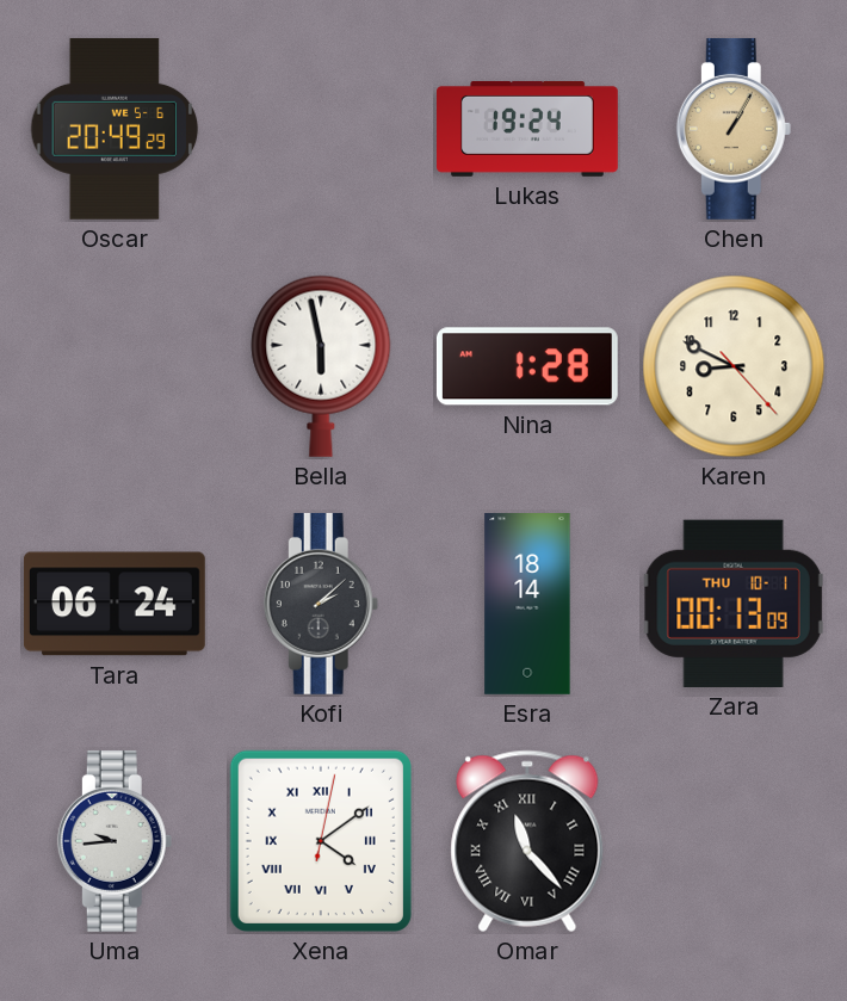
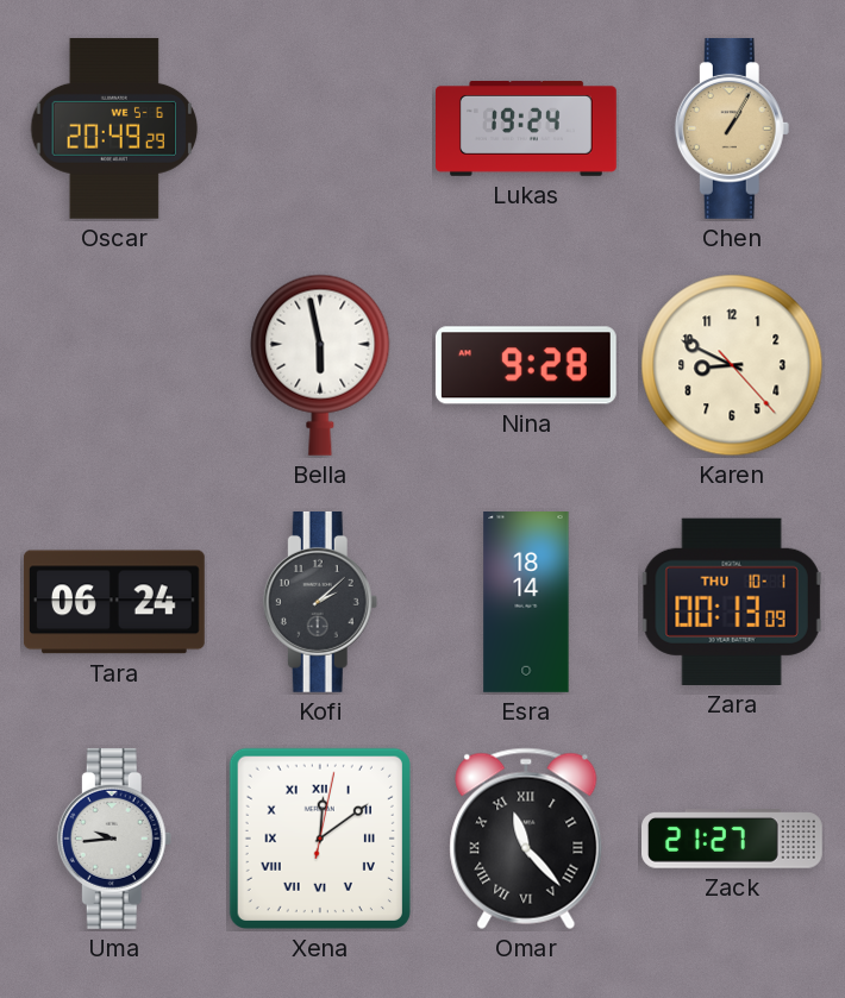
Nina: 1:28 -> 9:28 (526, 365)
Xena: 4:09 -> 12:09 (320, 839)
Zack: none -> 21:27 (733, 839)
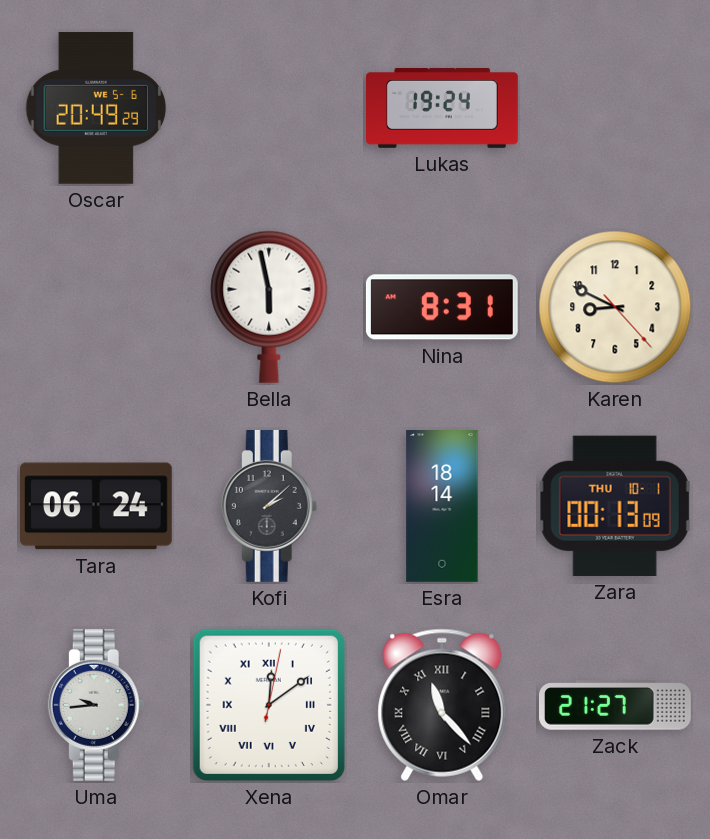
Chen: 1:05 -> none (732, 128)
Nina: 9:28 -> 8:31 (442, 307)
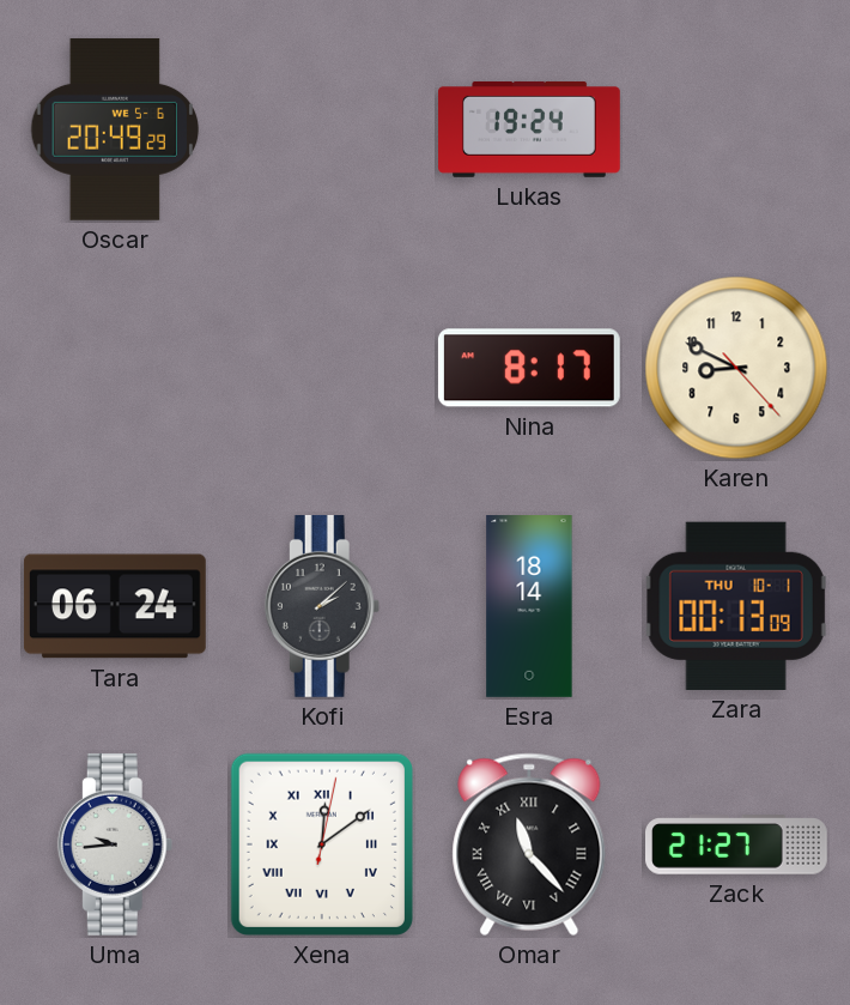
Bella: 5:58 -> none (269, 307)
Nina: 8:31 -> 8:17 (529, 368)
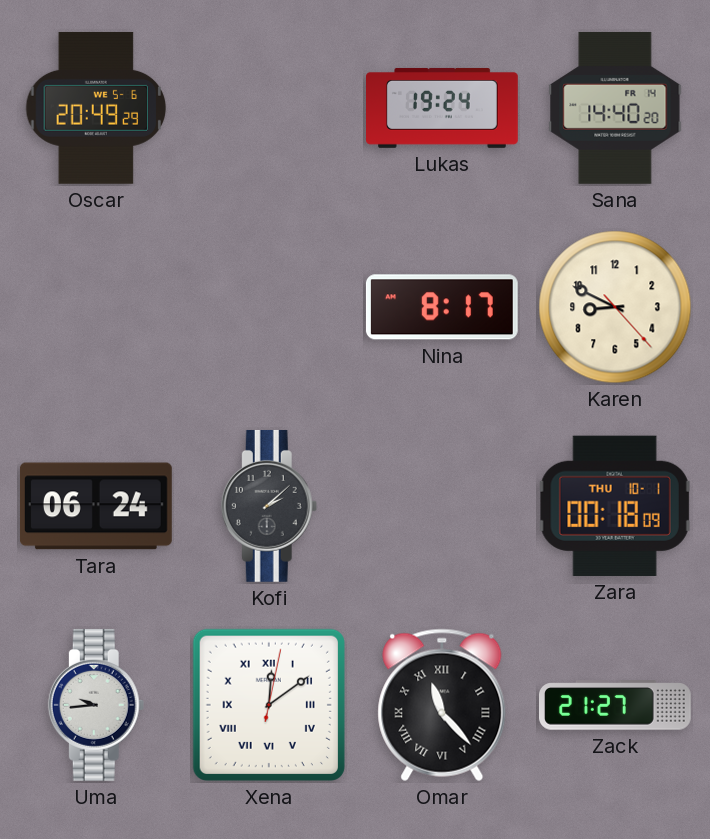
Sana: none -> 14:40 (615, 108)
Esra: 18:14 -> none (529, 607)
Zara: 00:13 -> 00:18 (615, 506)
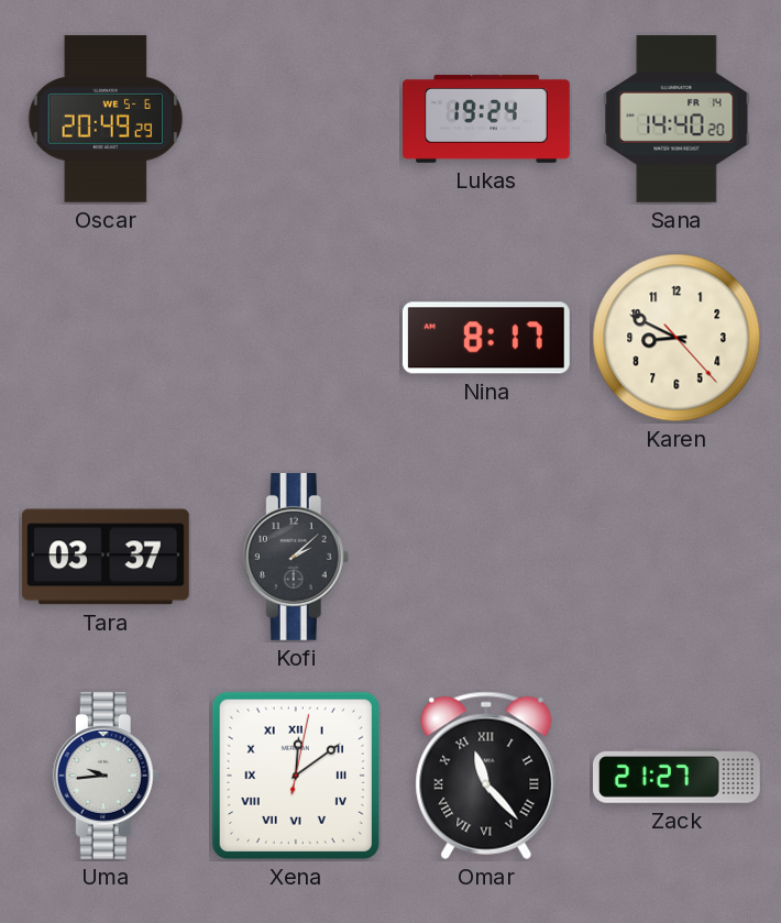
Tara: 06:24 -> 03:37 (106, 557)
Zara: 00:18 -> none (615, 506)
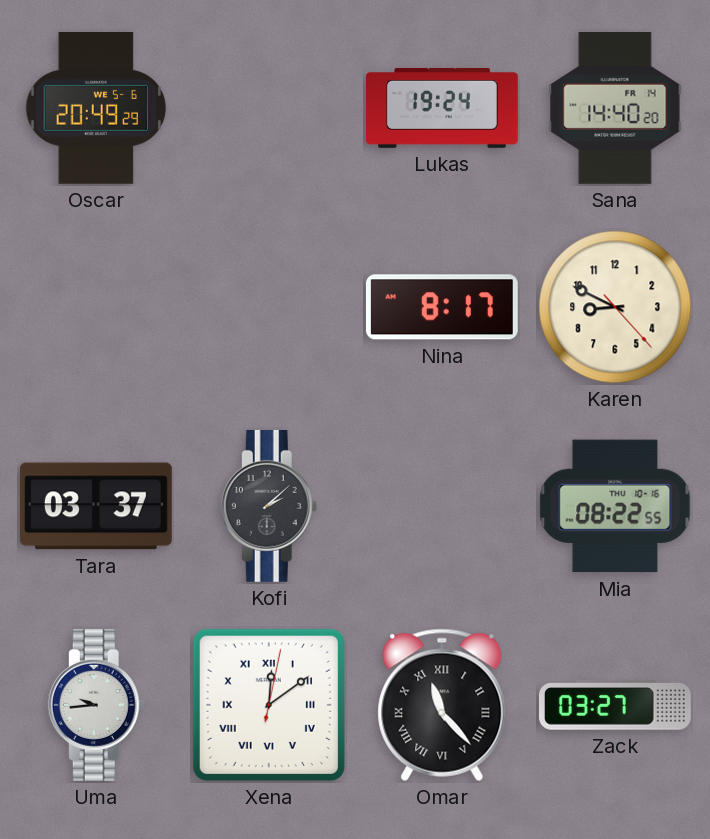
Mia: none -> 08:22 (615, 506)
Zack: 21:27 -> 03:27 (616, 705)
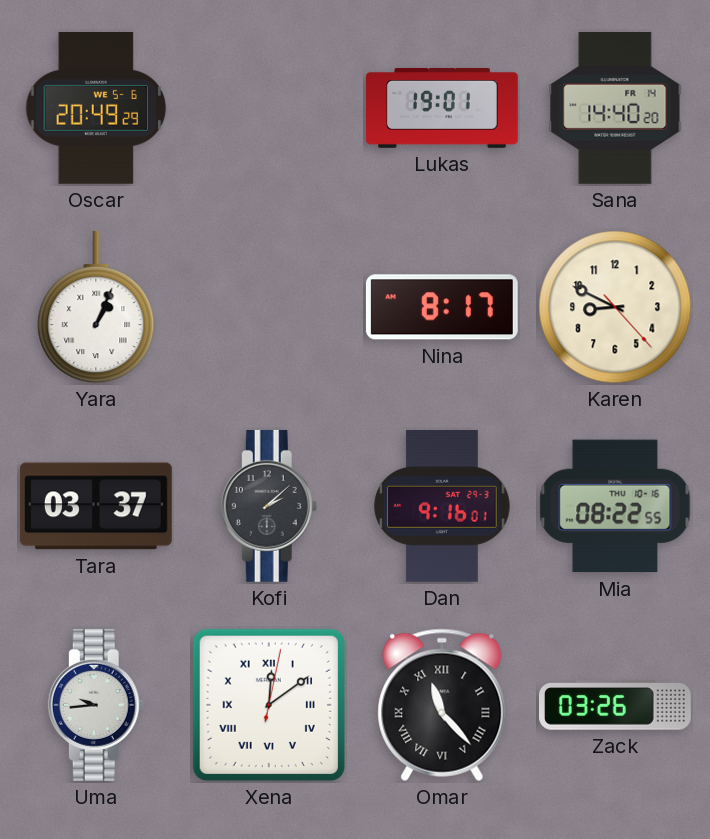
Lukas: 19:24 -> 19:01 (443, 108)
Yara: none -> 1:04 (96, 307)
Dan: none -> 9:16 (442, 506)
Zack: 03:27 -> 03:26 (616, 705)
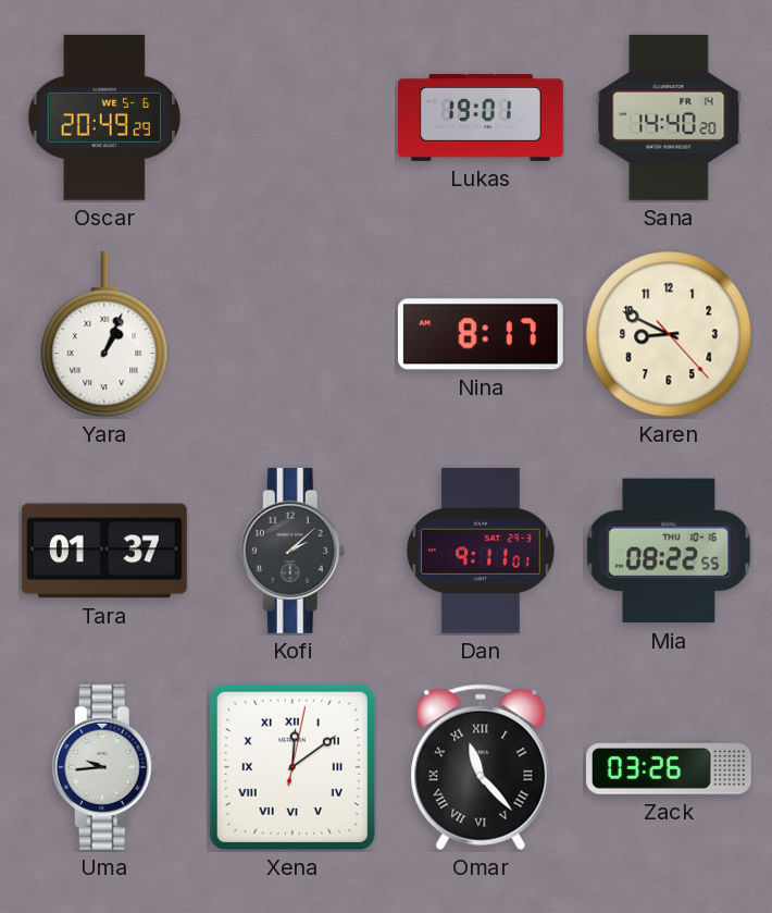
Tara: 03:37 -> 01:37 (104, 551)
Dan: 9:16 -> 9:11 (481, 551)
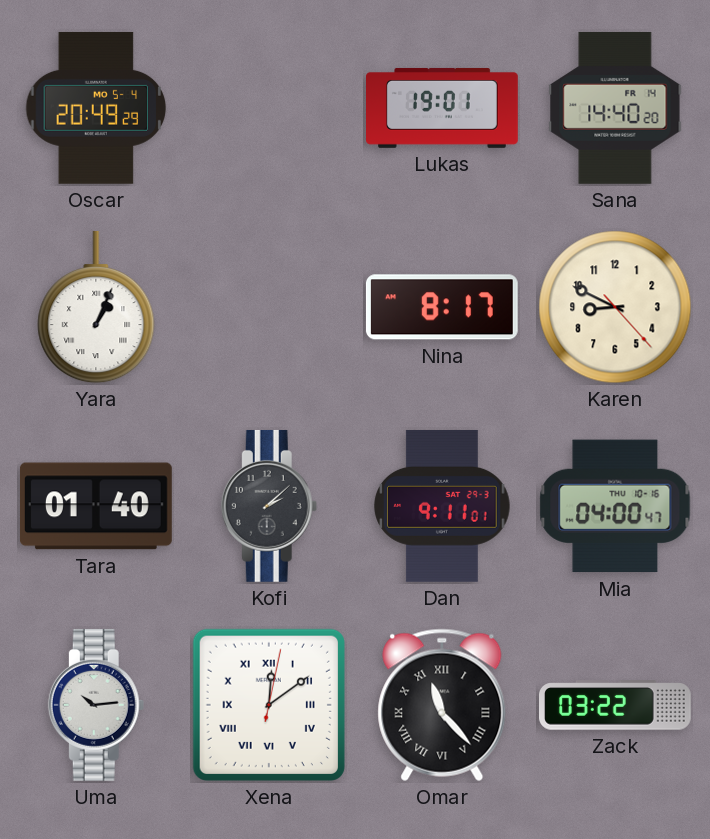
Oscar date: WE 5-6 -> MO 5-4 (96, 108)
Tara: 01:37 -> 01:40 (96, 506)
Mia: 08:22 -> 04:00 (615, 506)
Uma: 9:44 -> 10:14 (96, 705)
Zack: 03:26 -> 03:22 (616, 705)
